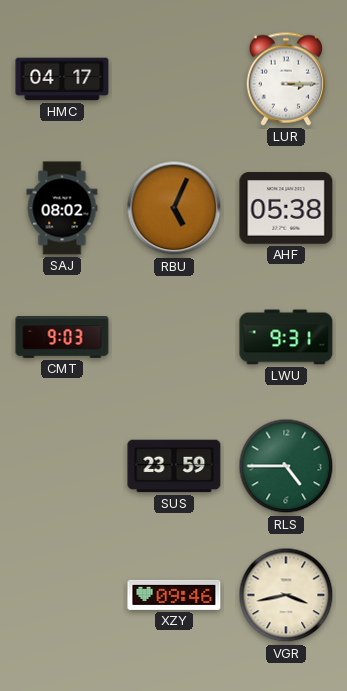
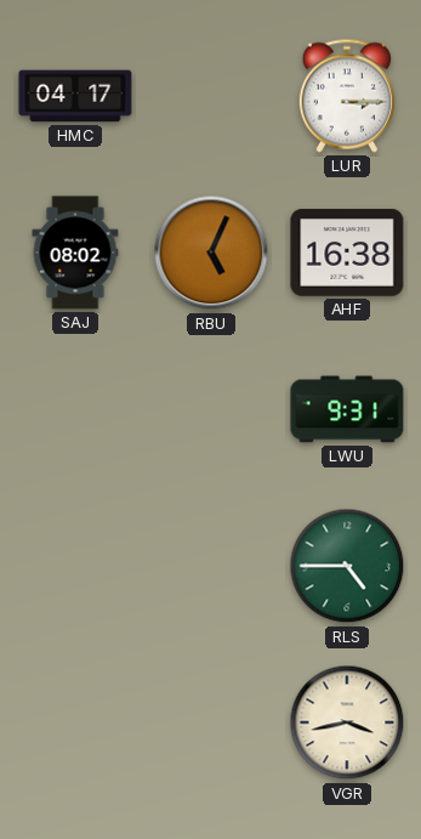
AHF: 05:38 -> 16:38 (347, 253)
CMT: 9:03 -> none (62, 337)
SUS: 23:59 -> none (174, 466)
XZY: 09:46 -> none (174, 595)
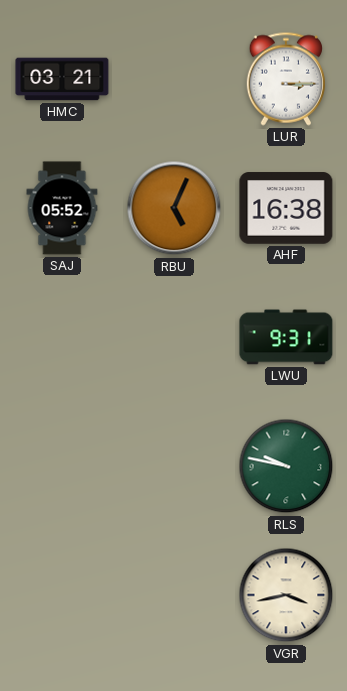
HMC: 04:17 -> 03:21 (62, 79)
SAJ: 08:02 -> 05:52 (62, 208)
RLS: 4:45 -> 9:47 (286, 466)
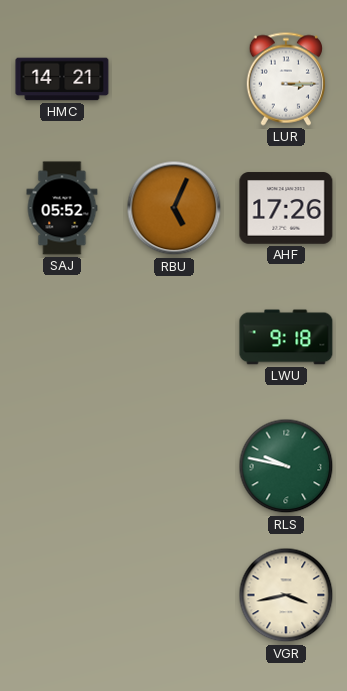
HMC: 03:21 -> 14:21 (62, 79)
AHF: 16:38 -> 17:26 (286, 208)
LWU: 9:31 -> 9:18 (286, 337)
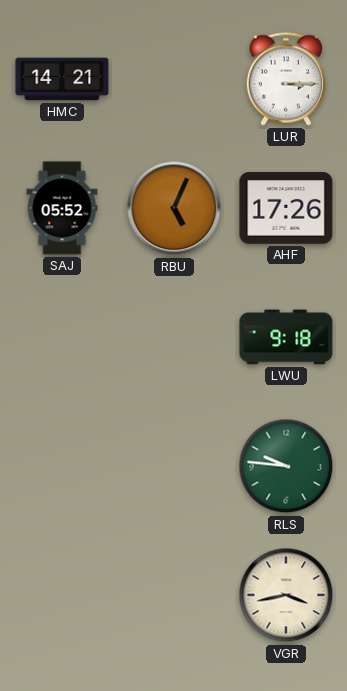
RLS: 9:47 -> 9:46 (286, 466)
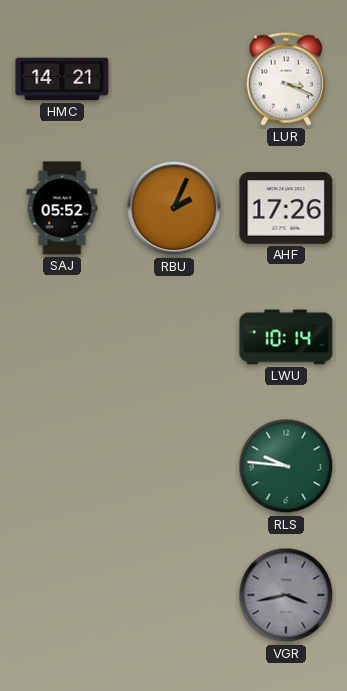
LUR: 3:15 -> 3:19 (285, 79)
RBU: 5:04 -> 2:04 (174, 208)
LWU: 9:18 -> 10:14 (286, 337)
VGR dial: cream -> grey (286, 595)
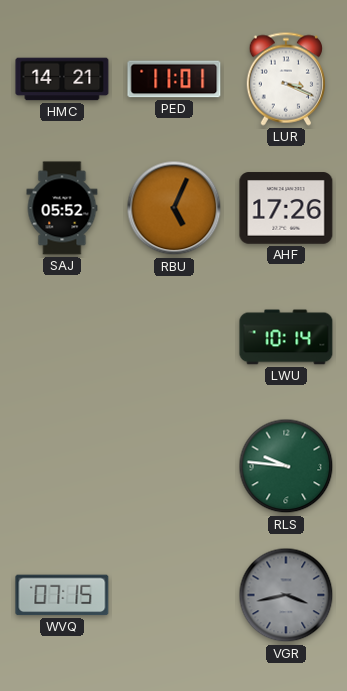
PED: none -> 11:01 (174, 79)
RBU: 2:04 -> 5:04 (174, 208)
WVQ: none -> 07:15 (62, 595)
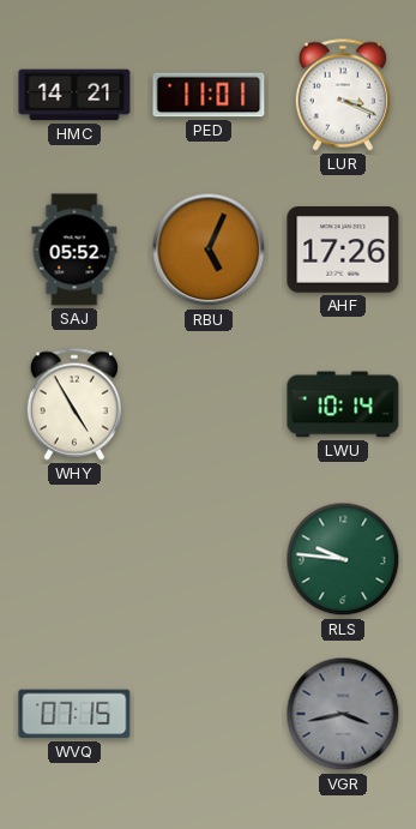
WHY: none -> 4:55 (73, 404)
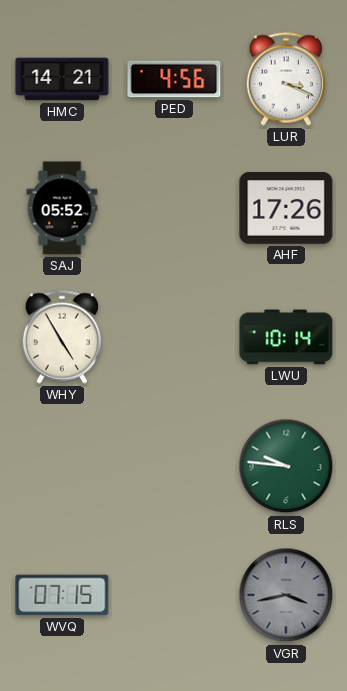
PED: 11:01 -> 4:56 (174, 79)
RBU: 5:04 -> none (209, 250)
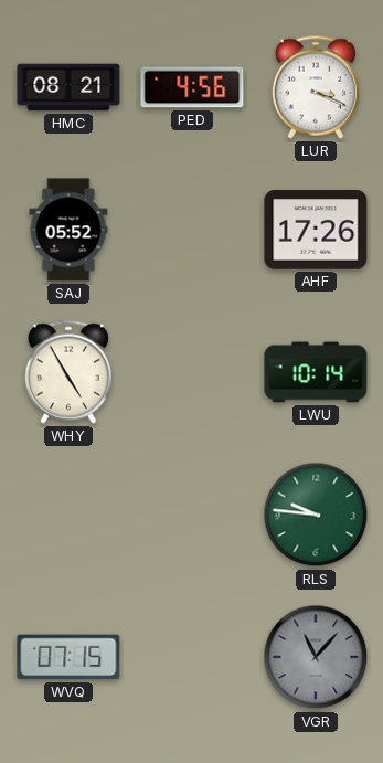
HMC: 14:21 -> 08:21 (68, 87)
VGR: 3:43 -> 11:07 (316, 657)
